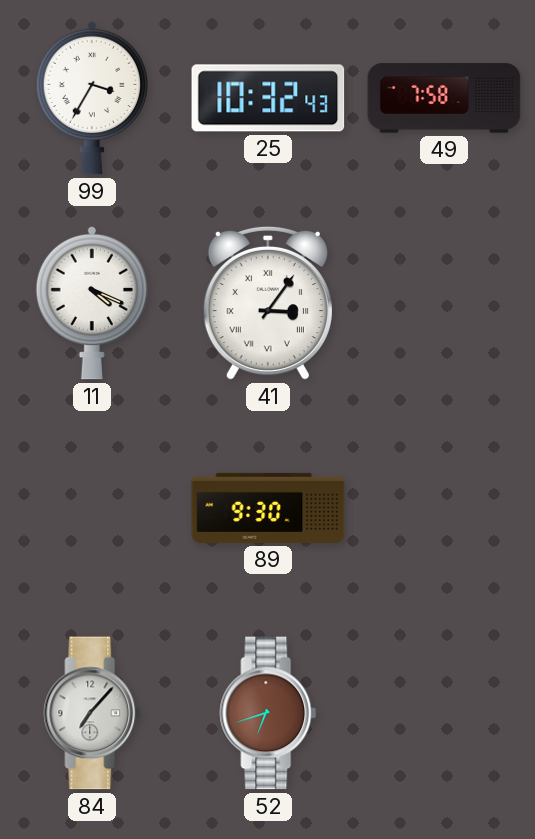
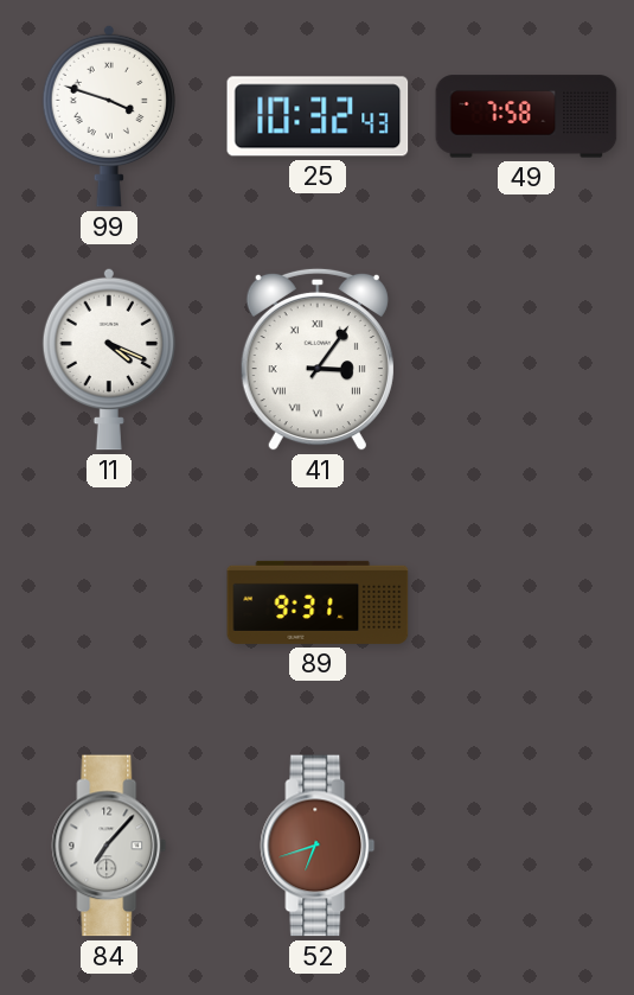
99: 3:35 -> 3:48 (108, 116)
89: 9:30 -> 9:31 (318, 602)
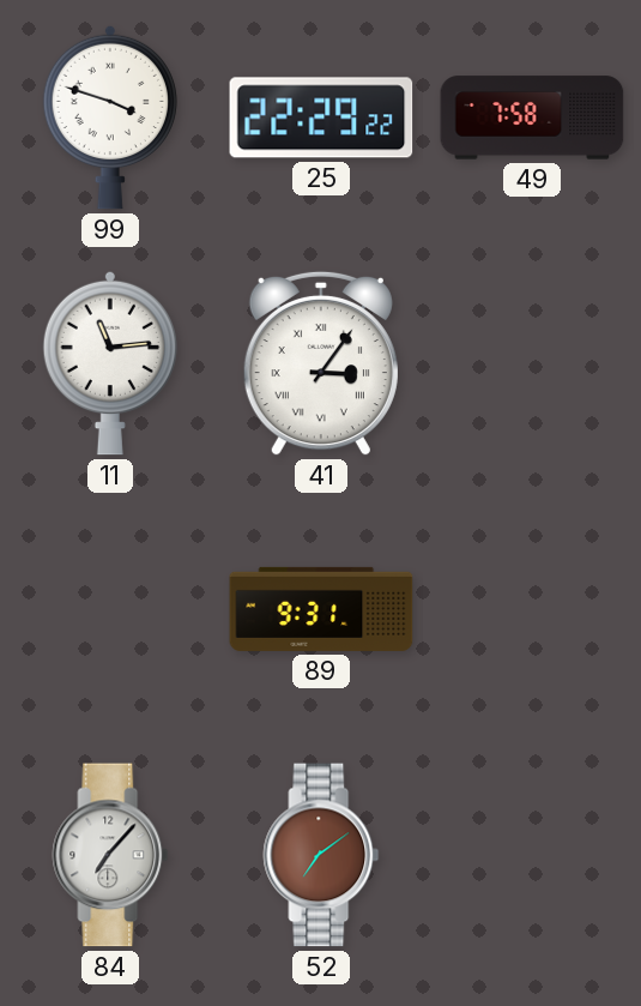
25: 10:32 -> 22:29 (321, 118)
11: 4:19 -> 11:14 (109, 363)
52: 6:42 -> 7:09 (321, 855)
